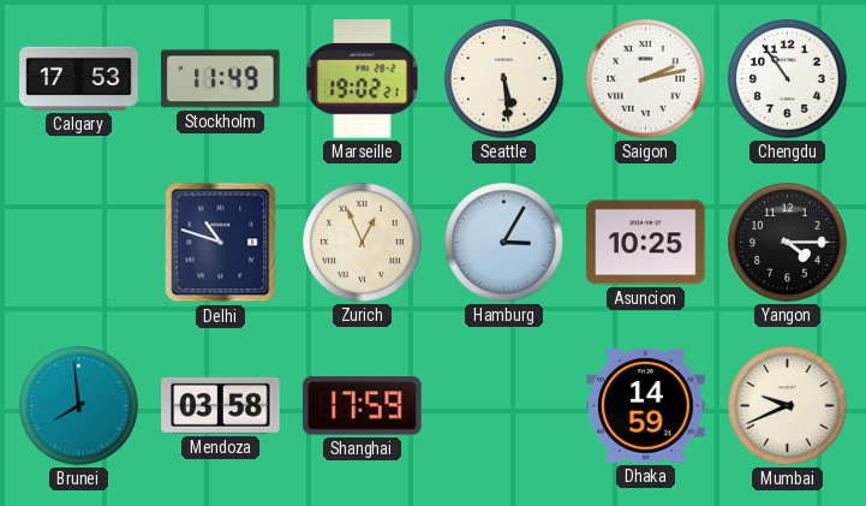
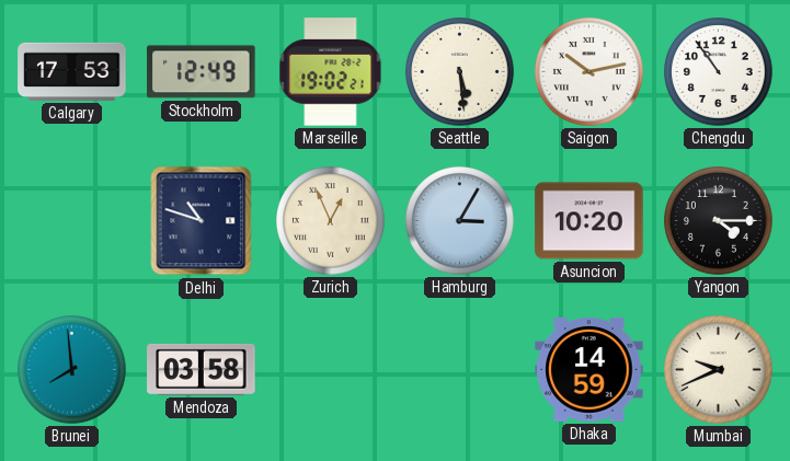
Stockholm: 11:49 -> 12:49 (202, 72)
Saigon: 2:13 -> 10:13 (589, 72)
Asuncion: 10:25 -> 10:20 (589, 221)
Shanghai: 17:59 -> none (363, 406)
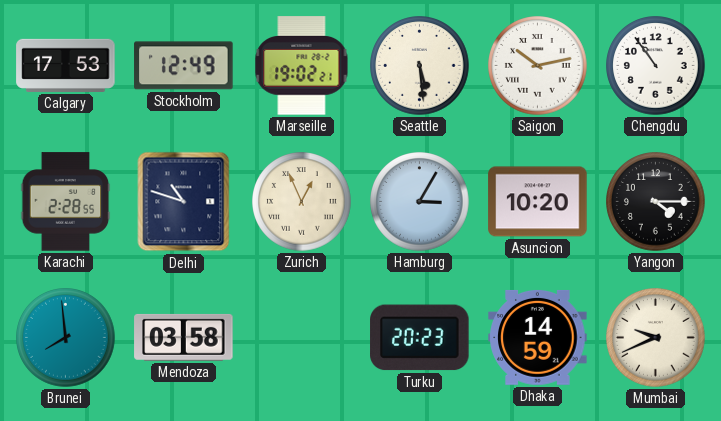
Karachi: none -> 2:28 (66, 202)
Turku: none -> 20:23 (420, 338)
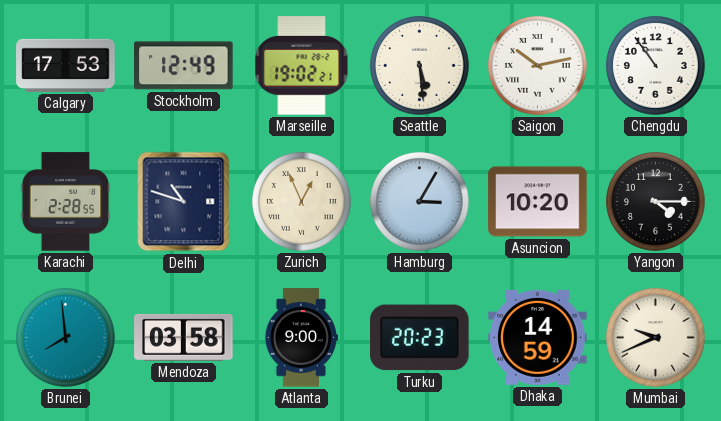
Atlanta: none -> 9:00 (301, 338)
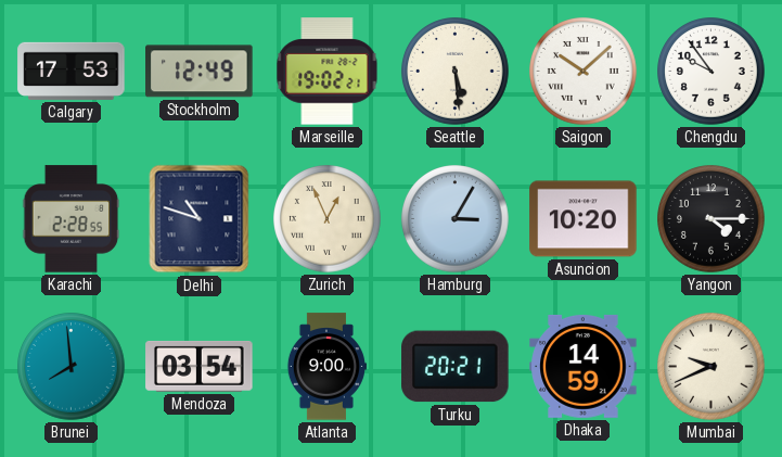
Saigon: 10:13 -> 10:08 (584, 72)
Chengdu: 10:54 -> 9:54 (712, 72)
Mendoza: 03:58 -> 03:54 (200, 366)
Turku: 20:23 -> 20:21 (456, 367)
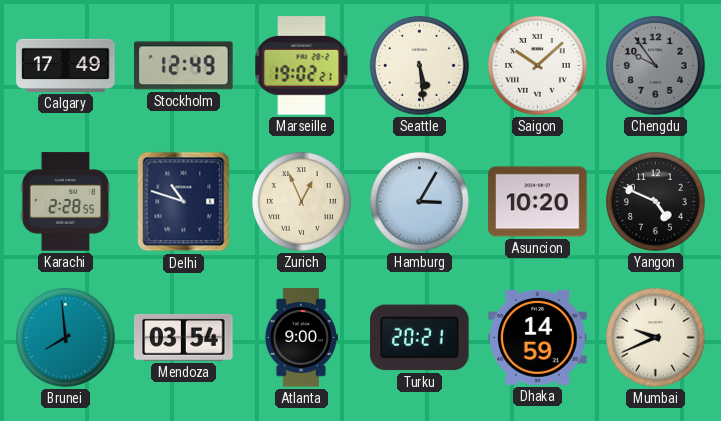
Calgary: 17:53 -> 17:49 (66, 65)
Chengdu dial: white -> grey (656, 66)
Yangon: 4:15 -> 4:49 (656, 202)
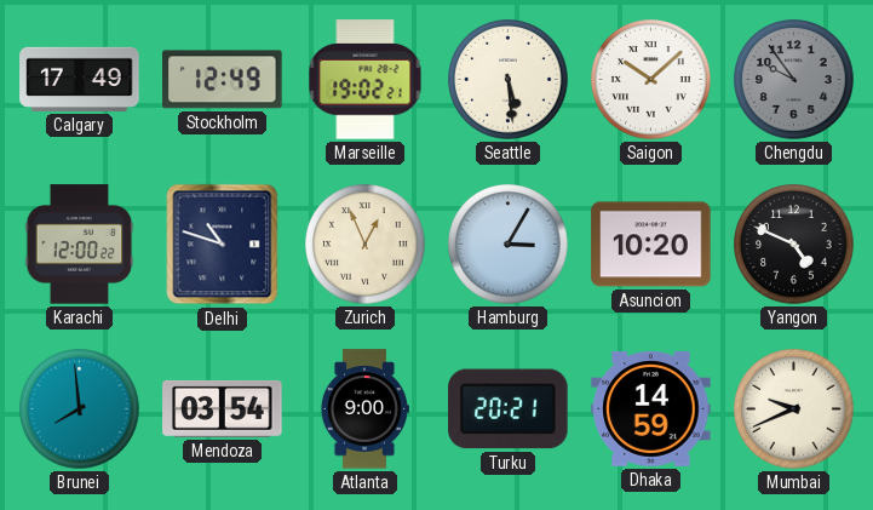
Karachi: 2:28 -> 12:00 (80, 245)
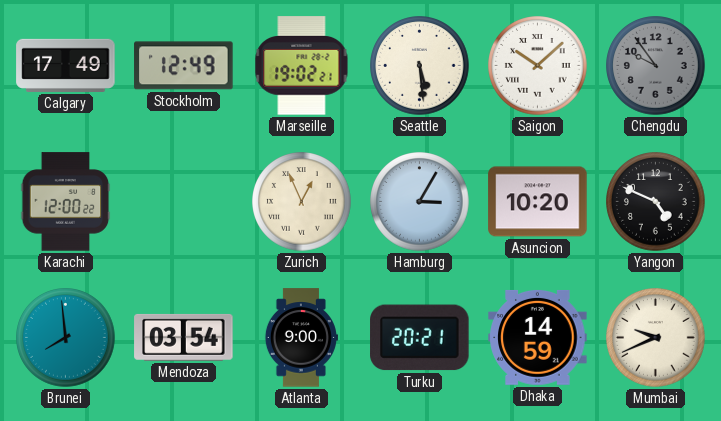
Delhi: 10:48 -> none (223, 245)
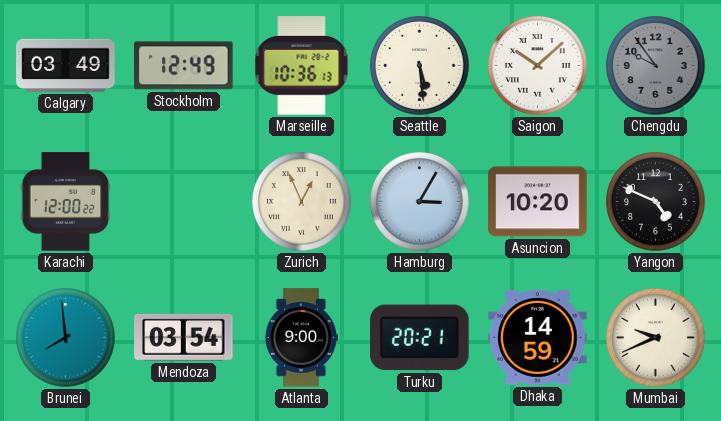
Calgary: 17:49 -> 03:49 (66, 65)
Marseille: 19:02 -> 10:36 (302, 66)
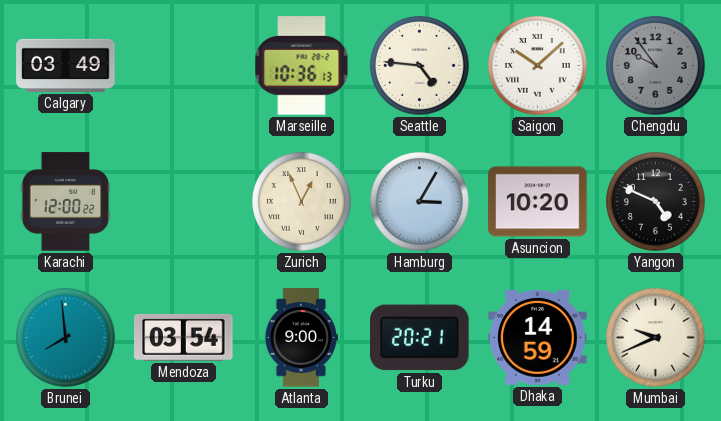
Stockholm: 12:49 -> none (184, 66)
Seattle: 5:29 -> 4:46 (420, 66)
